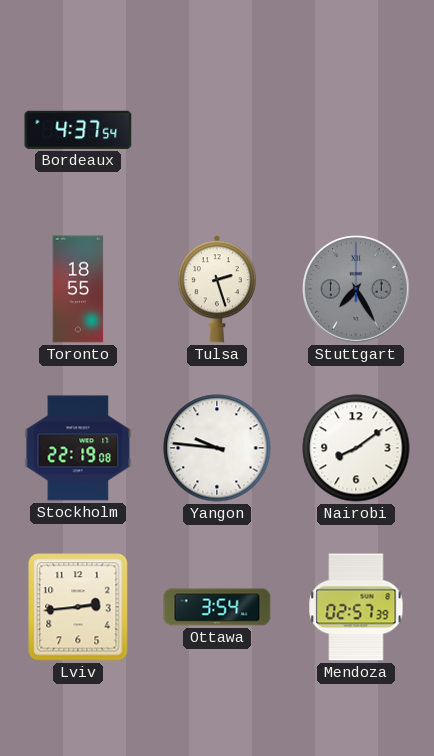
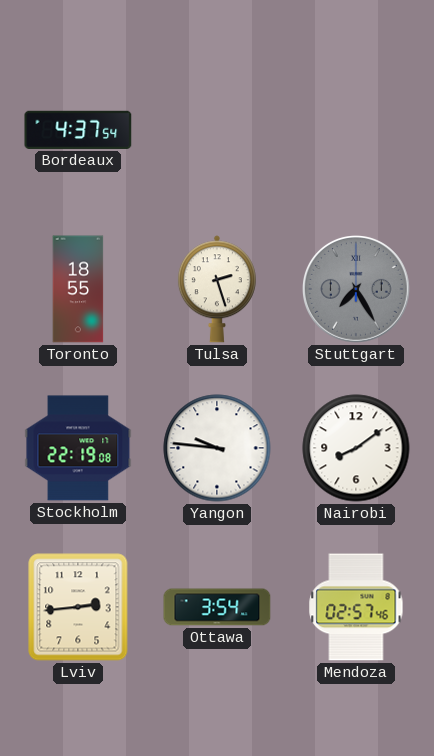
Mendoza: 02:57:39 -> 02:57:46 (356, 607)
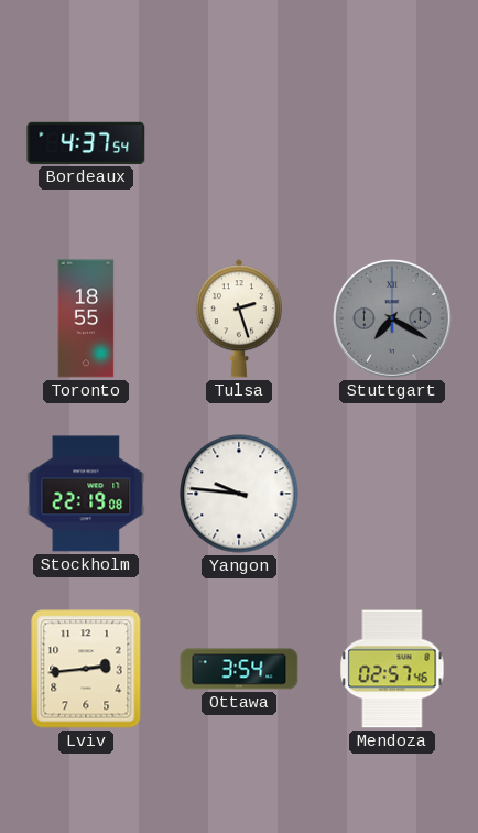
Stuttgart: 7:25 -> 7:20 (393, 320)
Nairobi: 8:09 -> none (356, 448)
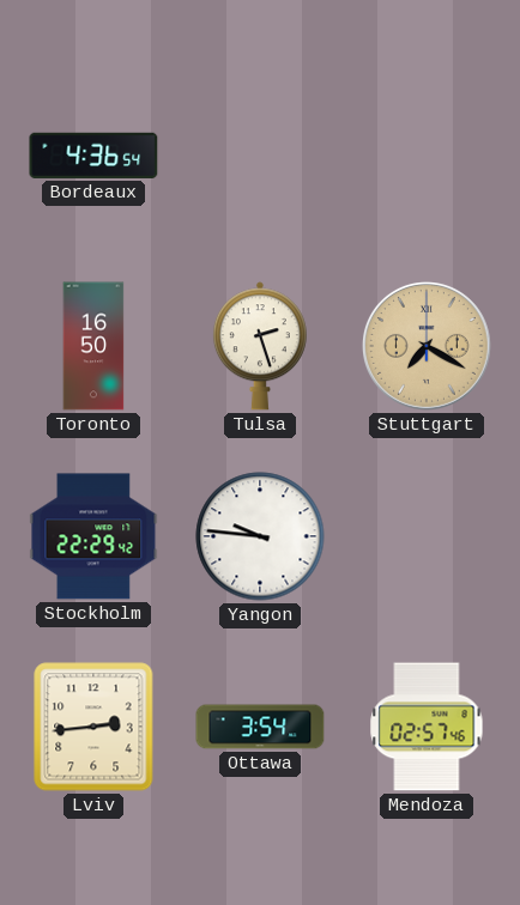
Bordeaux: 4:37 -> 4:36 (93, 156)
Toronto: 18:55 -> 16:50 (93, 346)
Stuttgart dial: grey -> champagne (428, 347)
Stockholm: 22:19 -> 22:29 (93, 536)
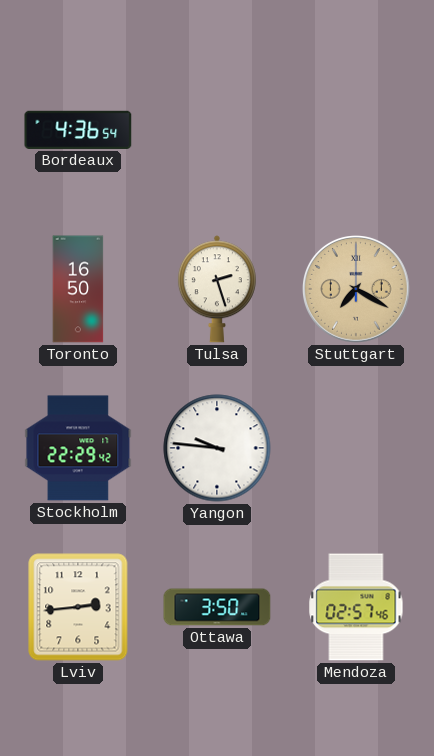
Ottawa: 3:54 -> 3:50 (217, 607)
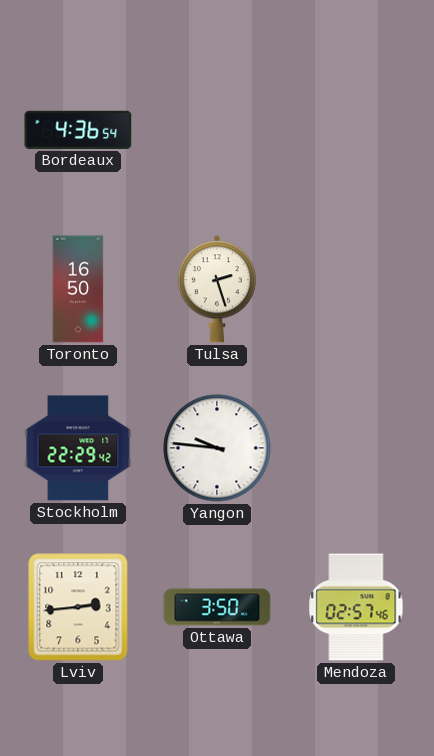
Stuttgart: 7:20 -> none (357, 290)
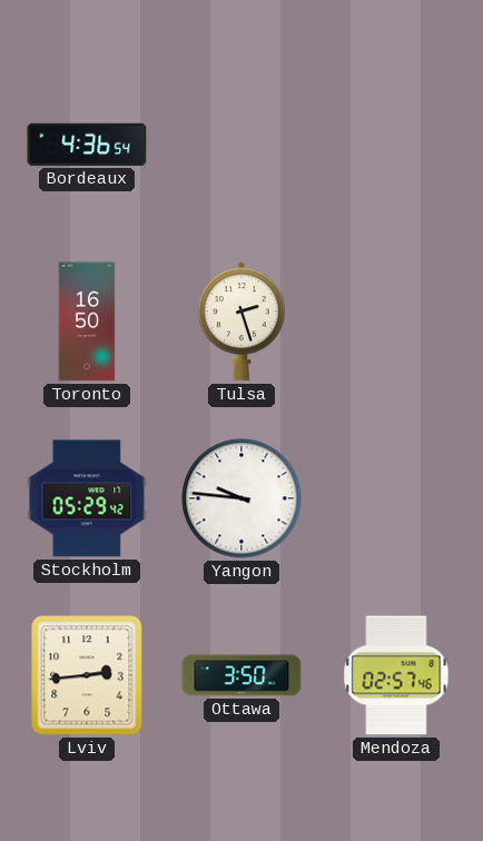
Stockholm: 22:29 -> 05:29 (87, 498)
